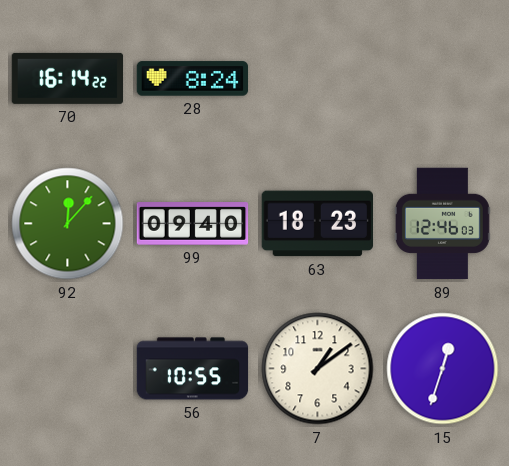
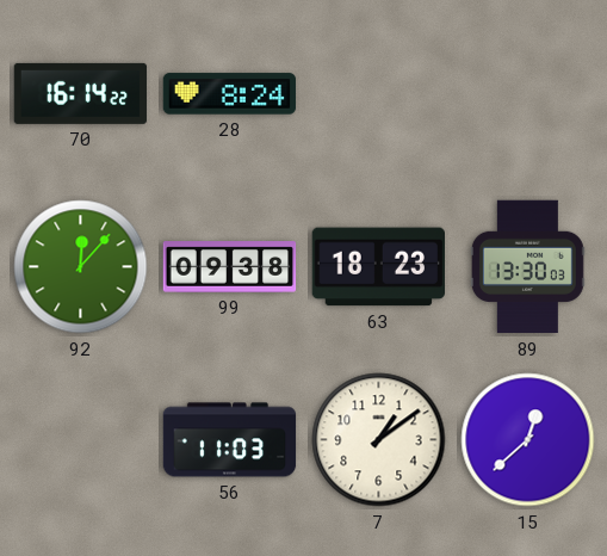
99: 09:40 -> 09:38 (230, 267)
89: 12:46 -> 13:30 (527, 267)
56: 10:55 -> 11:03 (230, 440)
15: 12:33 -> 12:38 (528, 440)
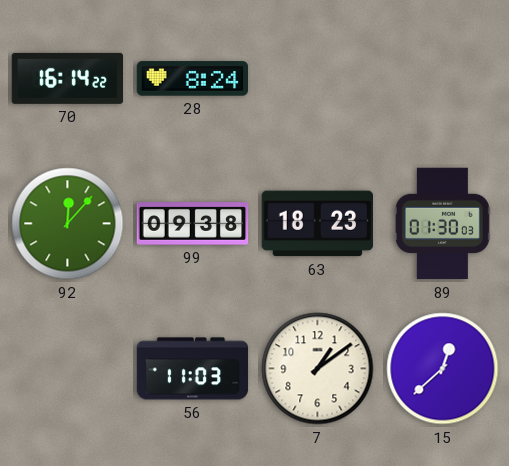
89: 13:30 -> 01:30 (442, 224)
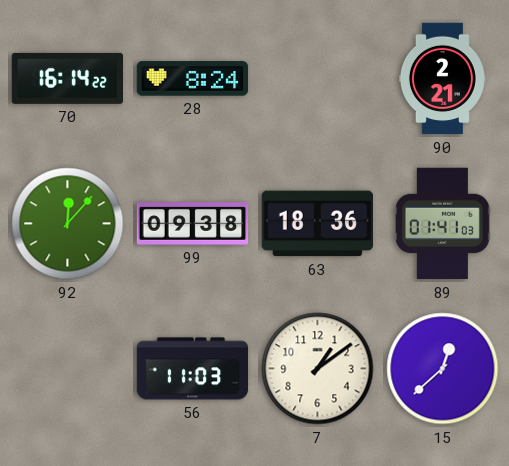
90: none -> 2:21 (442, 79)
63: 18:23 -> 18:36 (317, 224)
89: 01:30 -> 01:41 (442, 224)
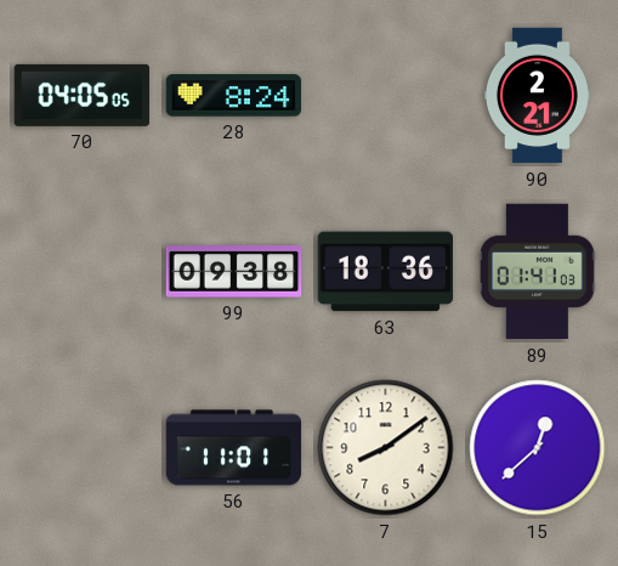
70: 16:14 -> 04:05 (83, 95)
92: 12:07 -> none (68, 224)
56: 11:03 -> 11:01 (234, 448)
7: 1:09 -> 8:09 (386, 448)
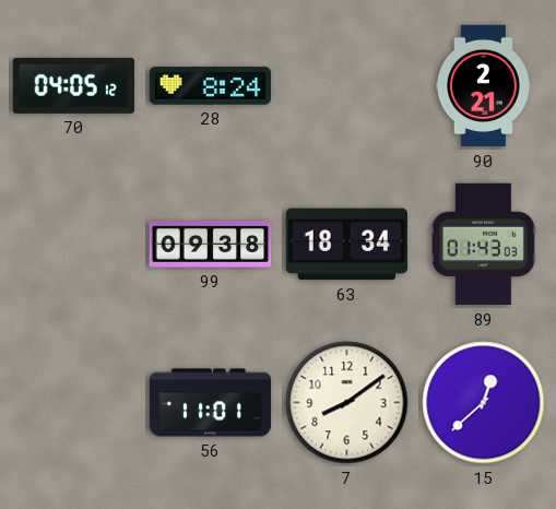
70: 04:05:05 -> 04:05:12 (74, 85)
63: 18:36 -> 18:34 (346, 245)
89: 01:41 -> 01:43 (483, 245)
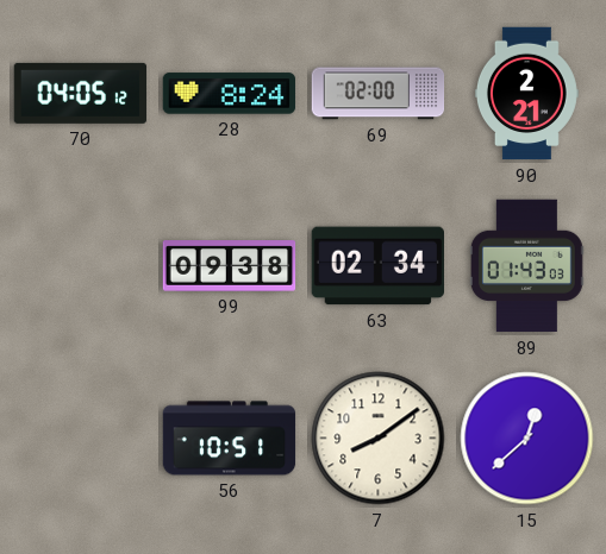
69: none -> 02:00 (379, 94)
63: 18:34 -> 02:34 (377, 266)
56: 11:01 -> 10:51 (230, 439)
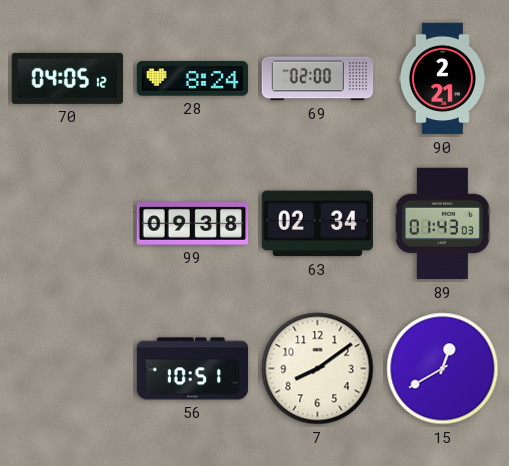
15: 12:38 -> 12:40 (443, 369)
